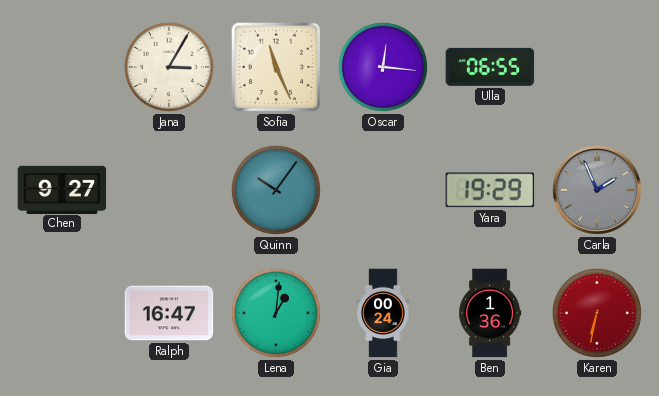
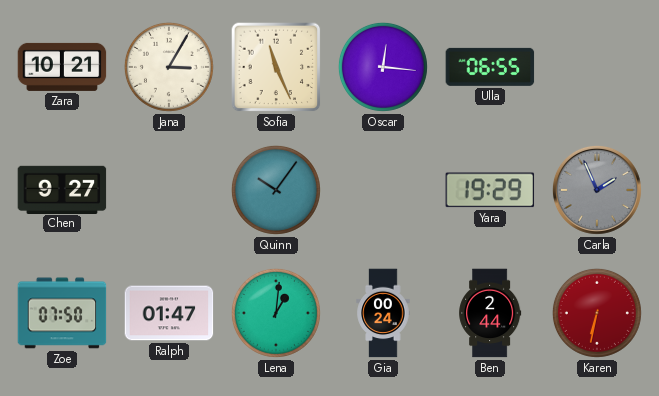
Zara: none -> 10:21 (62, 67)
Zoe: none -> 07:50 (62, 313)
Ralph: 16:47 -> 01:47 (169, 313)
Ben: 1:36 -> 2:44 (490, 313)
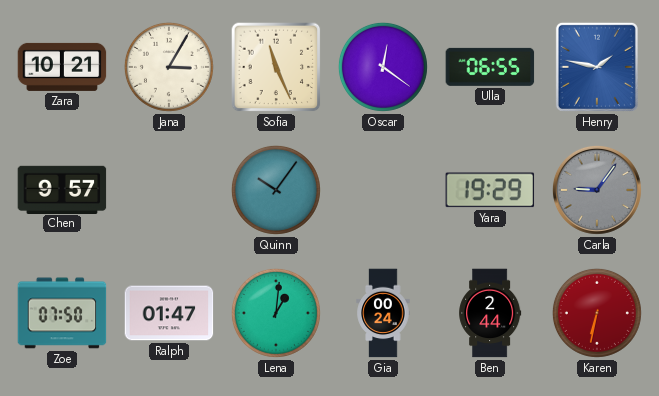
Oscar: 12:16 -> 12:21 (383, 67)
Henry: none -> 1:47 (597, 67)
Chen: 9:27 -> 9:57 (62, 189)
Carla: 1:56 -> 9:06 (597, 190)
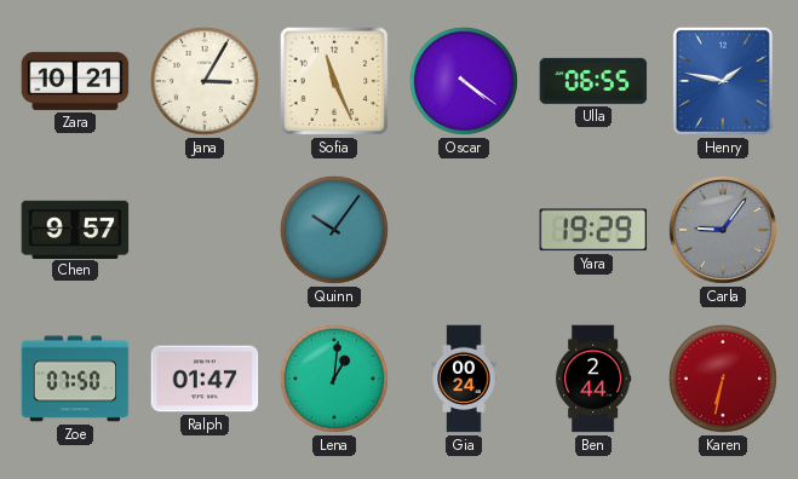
Oscar: 12:21 -> 4:21 (464, 81)
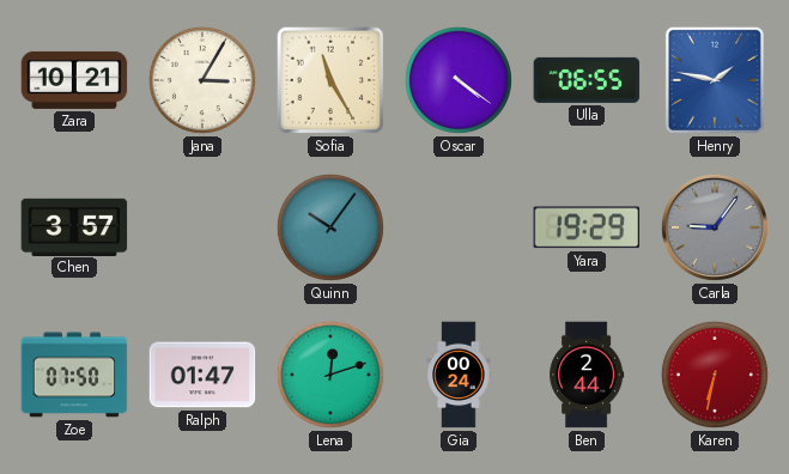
Sofia: 11:26 -> 11:25 (330, 80)
Chen: 9:57 -> 3:57 (74, 226)
Lena: 1:01 -> 12:12 (330, 375)
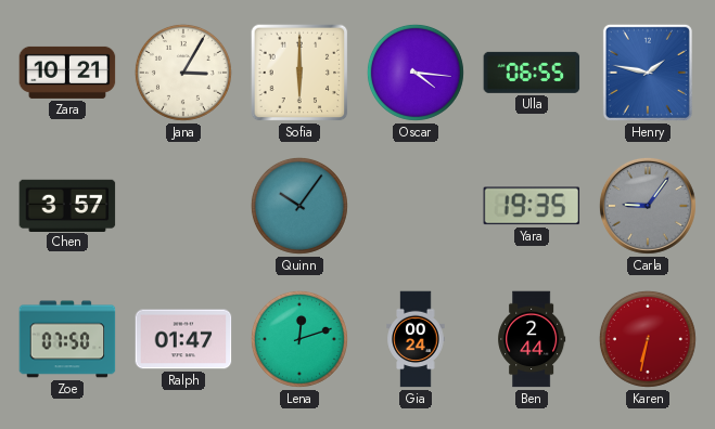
Sofia: 11:25 -> 6:00 (299, 73)
Oscar: 4:21 -> 4:16 (416, 73)
Yara: 19:29 -> 19:35 (532, 206)
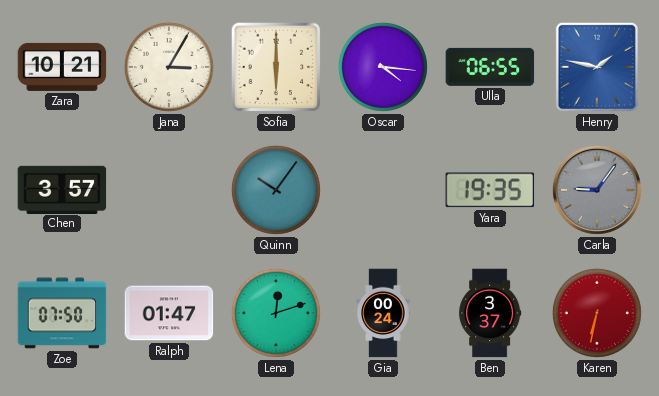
Ben: 2:44 -> 3:37 (490, 313)
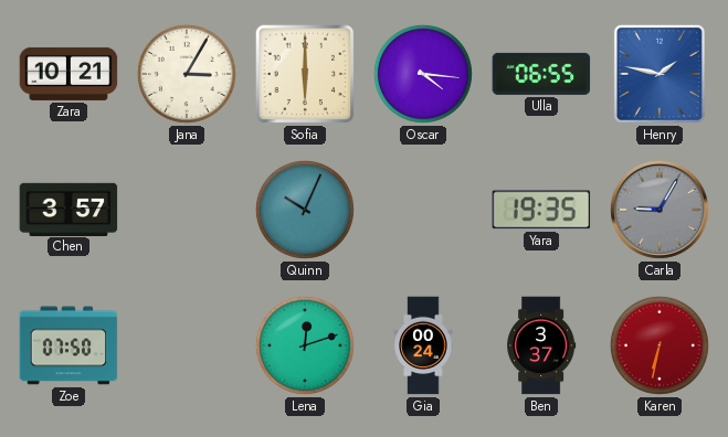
Quinn: 10:06 -> 10:04 (305, 210)
Carla: 9:06 -> 9:05 (660, 210)
Ralph: 01:47 -> none (169, 313)
